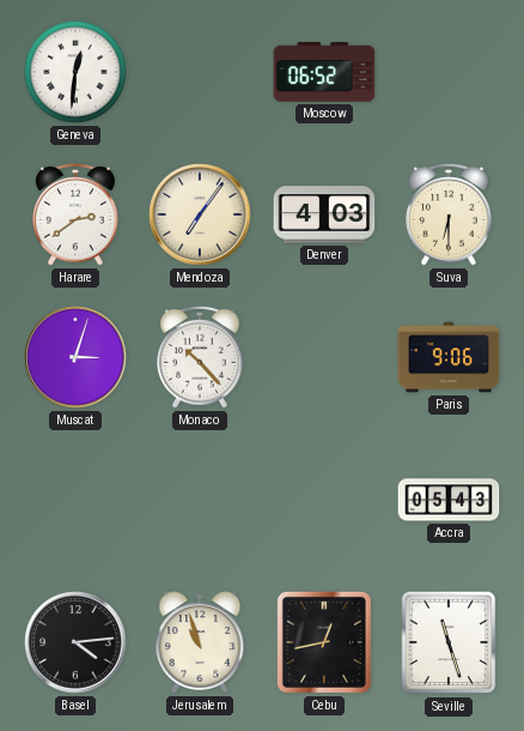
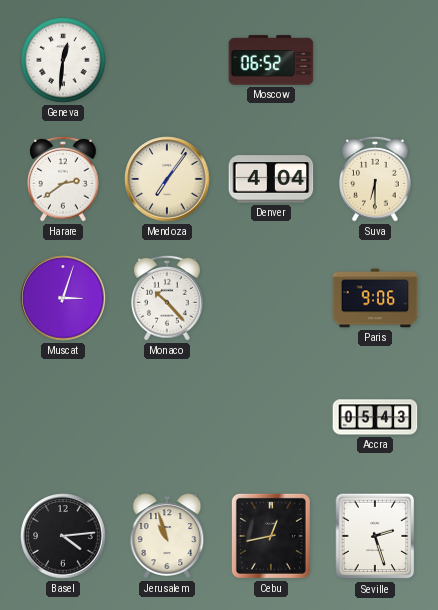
Denver: 4:03 -> 4:04 (271, 179)
Seville: 11:27 -> 2:27 (375, 536)
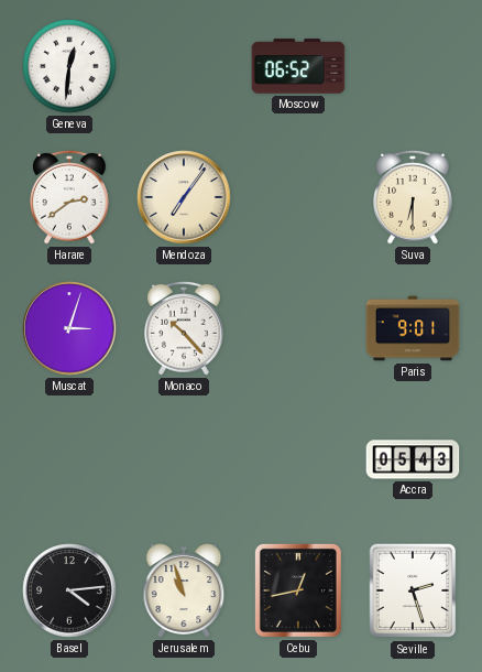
Denver: 4:04 -> none (271, 179)
Paris: 9:06 -> 9:01 (413, 328)
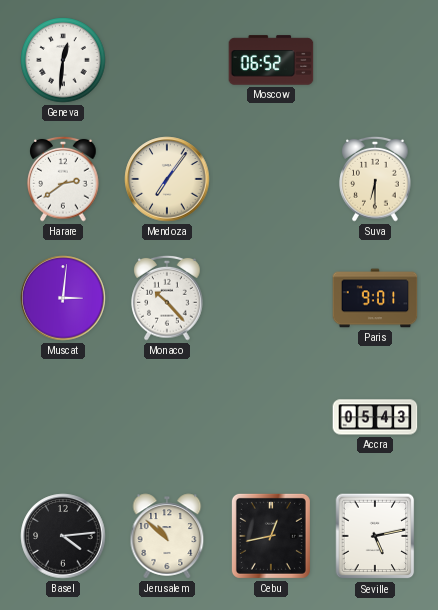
Muscat: 3:03 -> 3:01 (63, 298)
Jerusalem: 10:57 -> 10:52 (167, 536)
Seville: 2:27 -> 5:13 (375, 536)
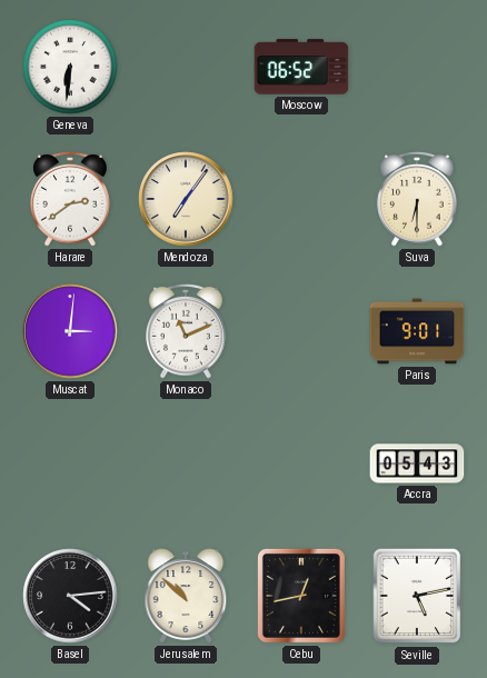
Geneva: 12:31 -> 6:31 (70, 67)
Monaco: 10:23 -> 11:11 (186, 331)
